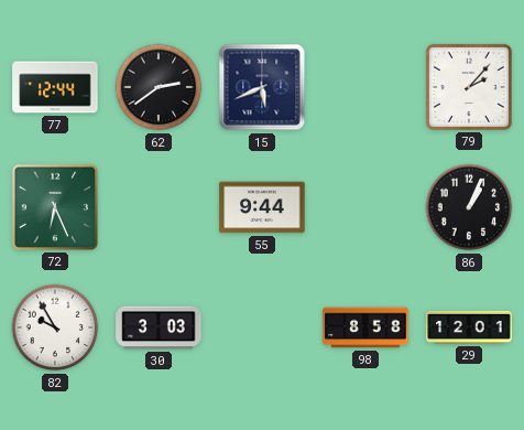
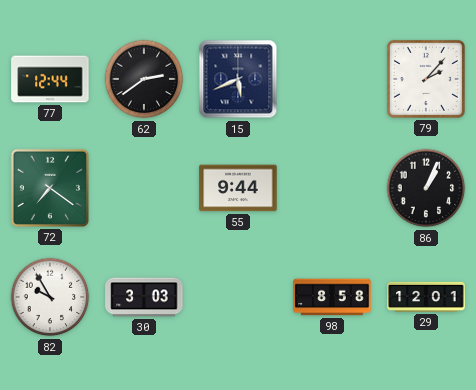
72: 6:26 -> 7:21 (50, 188)
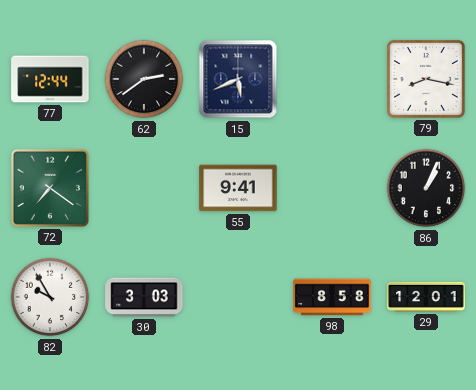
79: 2:07 -> 8:17 (426, 79)
55: 9:44 -> 9:41 (238, 188)
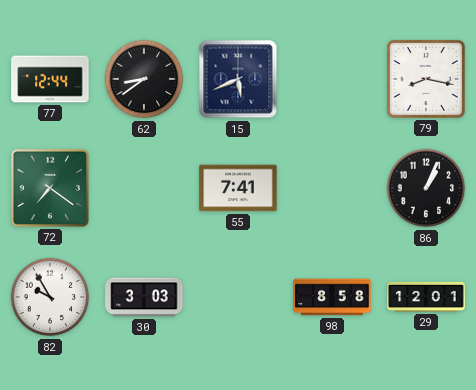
62: 2:39 -> 8:39 (144, 79)
55: 9:41 -> 7:41 (238, 188)
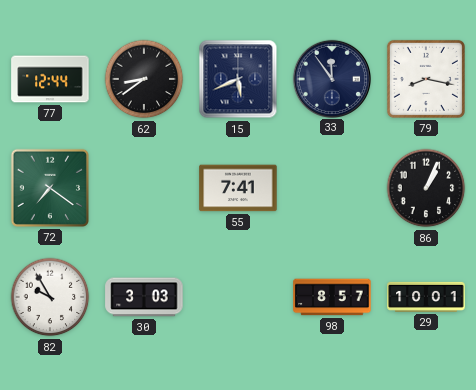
33: none -> 11:54 (331, 78)
98: 8:58 -> 8:57 (332, 297)
29: 12:01 -> 10:01 (426, 297)
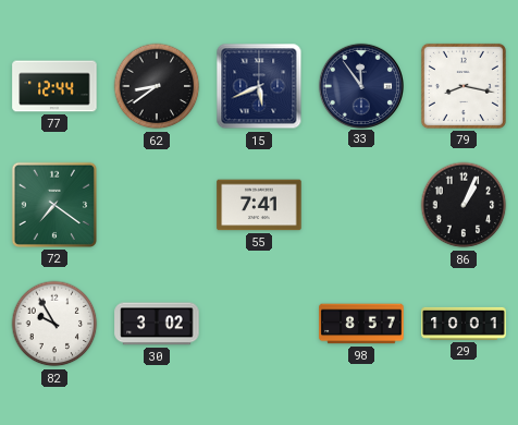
30: 3:03 -> 3:02 (157, 324)
